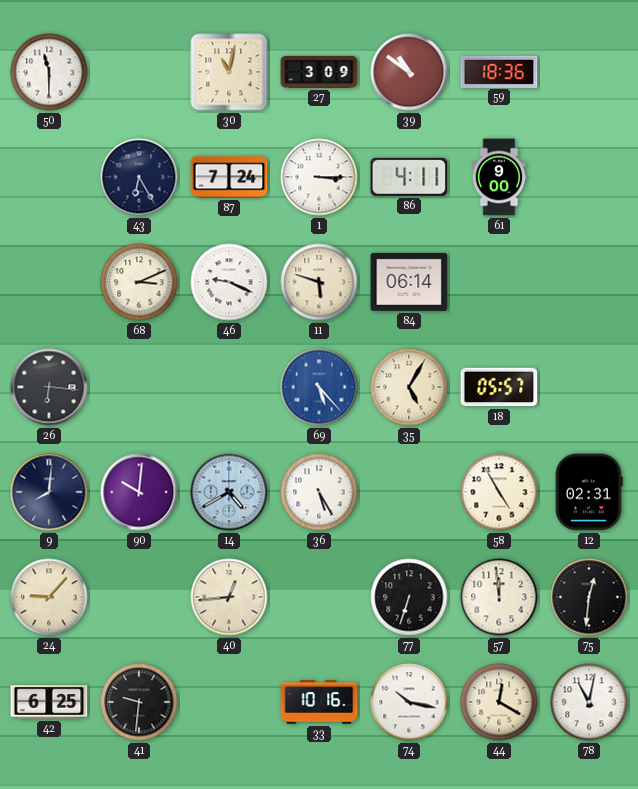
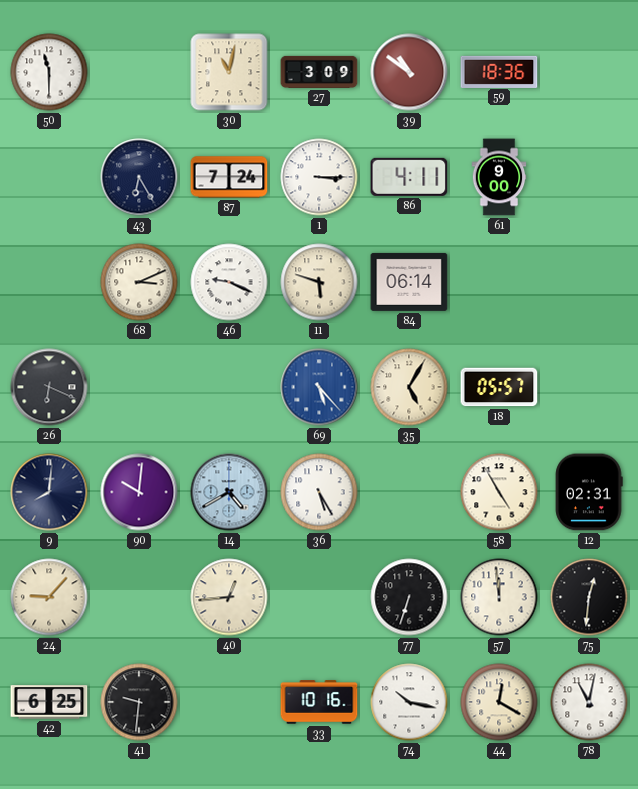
26: 6:16 -> 6:19 (49, 387)
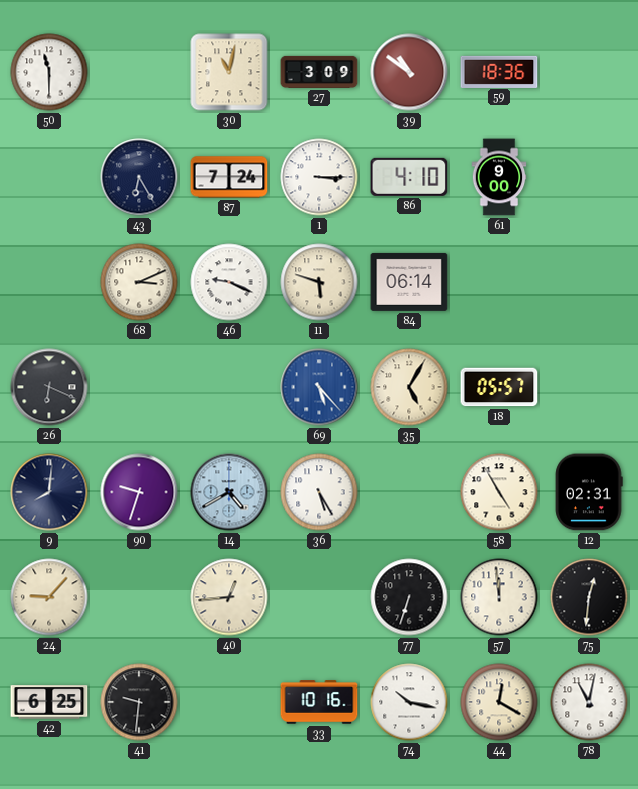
86: 4:11 -> 4:10 (409, 177)
90: 10:01 -> 9:33 (139, 492)
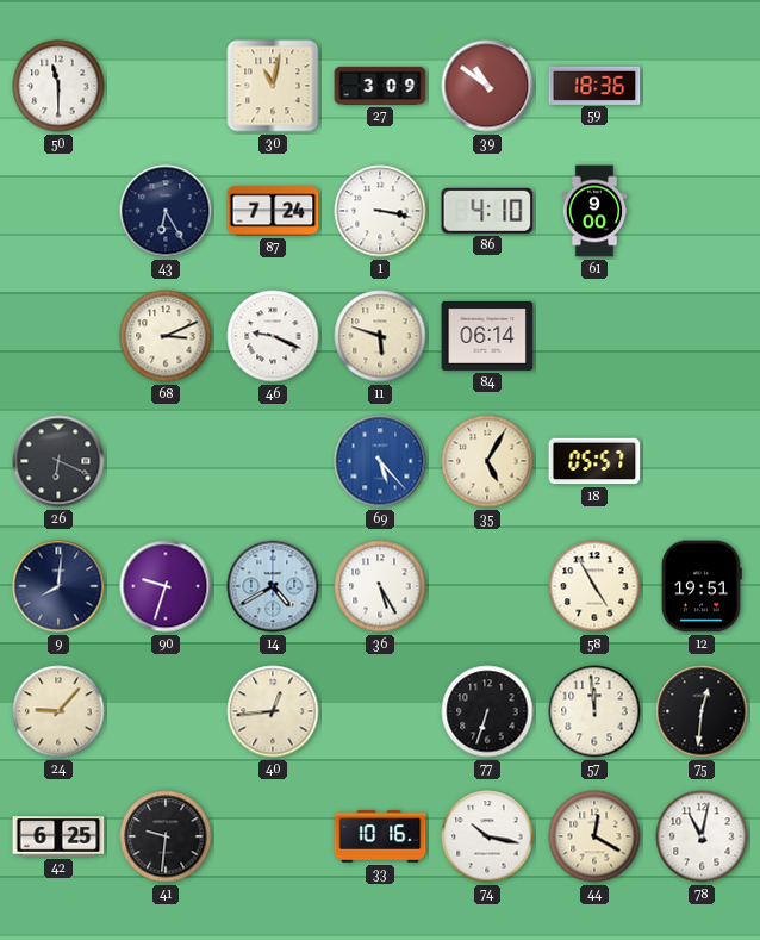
1: 3:15 -> 3:17 (380, 211)
12: 02:31 -> 19:51 (702, 586)
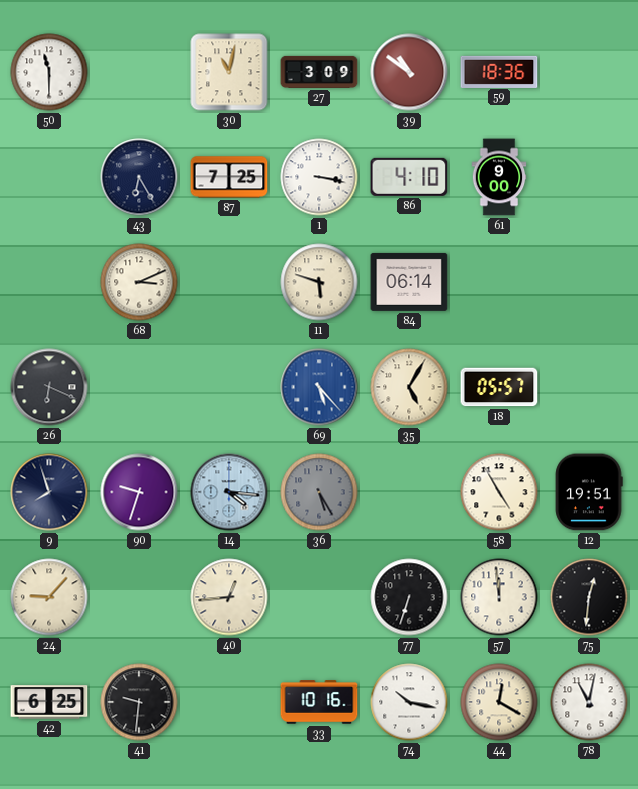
87: 7:24 -> 7:25 (229, 177)
46: 9:19 -> none (273, 336)
9: 8:01 -> 7:57 (49, 492)
14: 4:40 -> 4:16 (229, 492)
36 dial: white -> grey (319, 492)
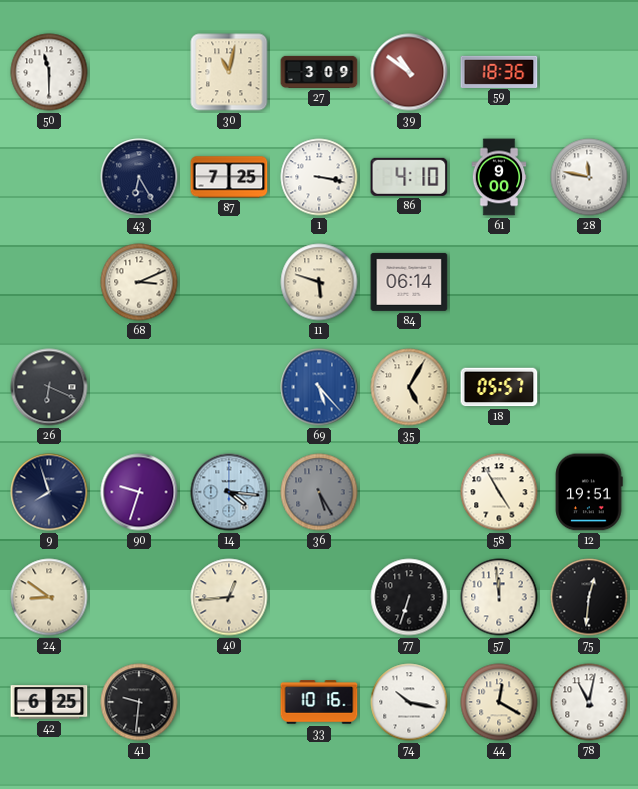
28: none -> 11:47 (589, 177)
24: 9:07 -> 8:51 (49, 597)
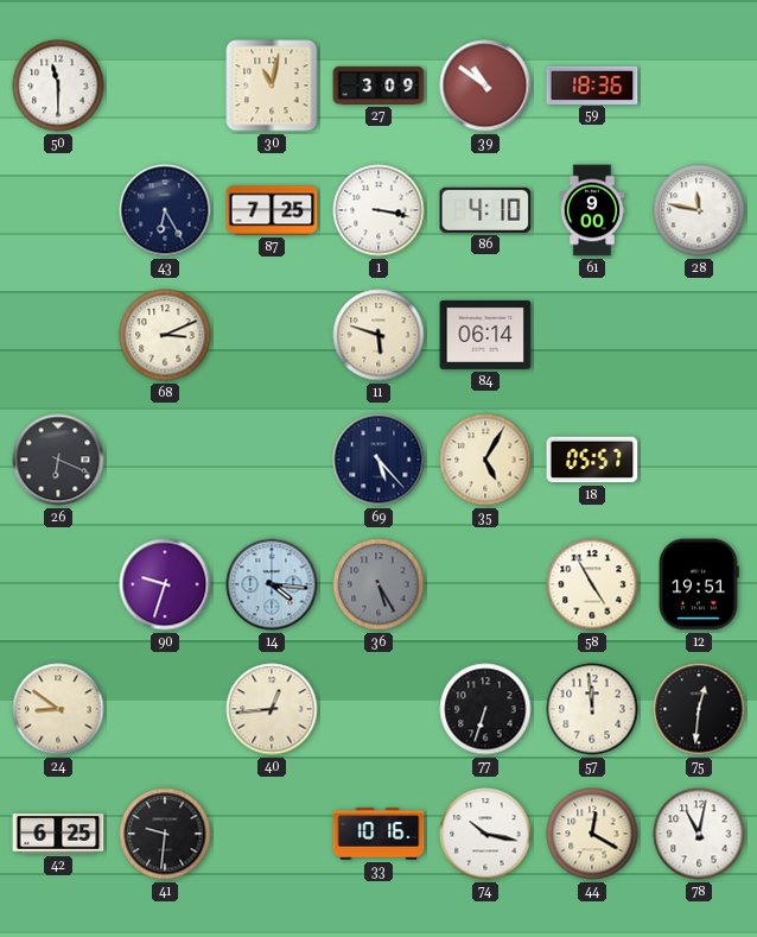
69 dial: blue -> navy (378, 460)
9: 7:57 -> none (49, 492)
